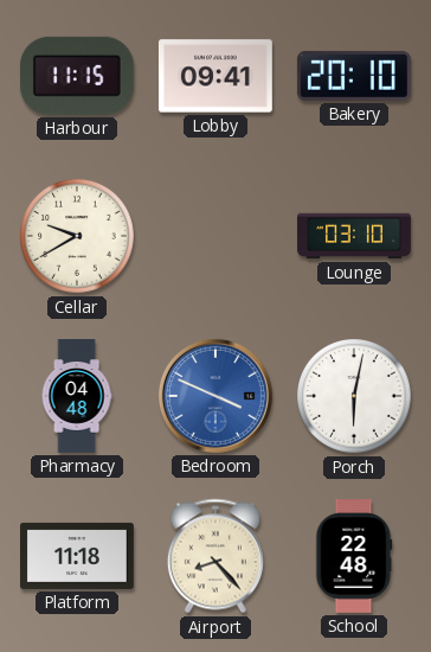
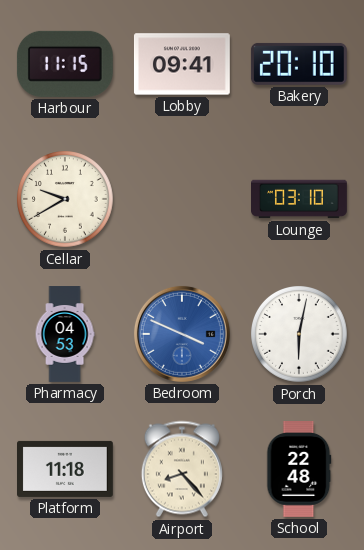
Pharmacy: 04:48 -> 04:53 (65, 334)
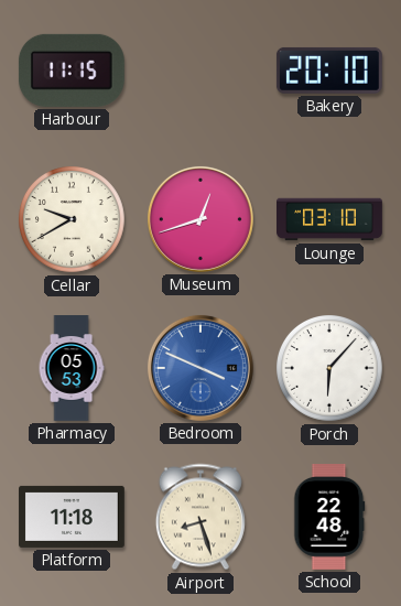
Lobby: 09:41 -> none (182, 64)
Museum: none -> 12:42 (201, 219)
Pharmacy: 04:53 -> 05:53 (72, 368)
Porch: 6:02 -> 6:07 (330, 369)
Airport: 8:23 -> 8:27 (201, 517)
